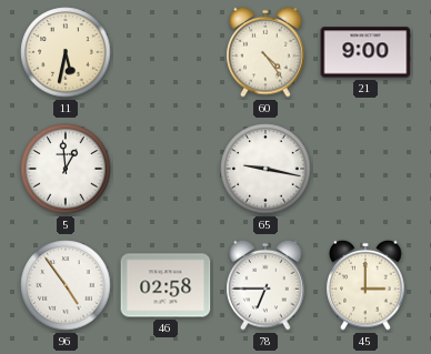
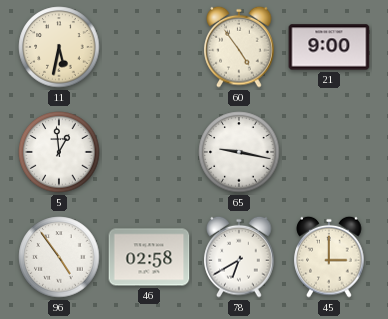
60: 4:24 -> 4:54 (239, 47)
78: 6:45 -> 6:40 (239, 257)
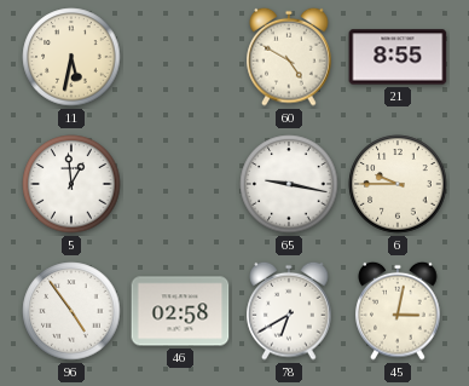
60: 4:54 -> 4:50 (289, 57)
21: 9:00 -> 8:55 (398, 57)
6: none -> 9:45 (398, 184)
45: 3:00 -> 3:02 (398, 311)
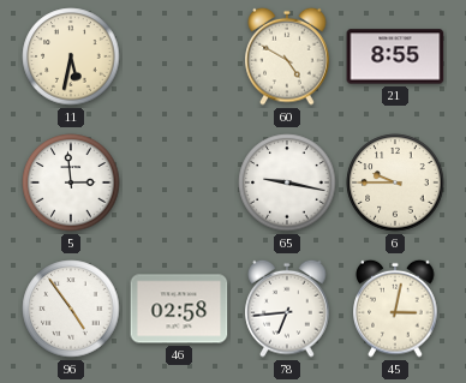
5: 12:59 -> 2:59 (71, 182)
78: 6:40 -> 6:44 (287, 309)
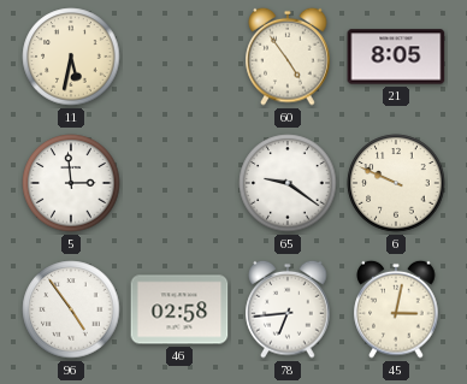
60: 4:50 -> 4:54 (288, 57)
21: 8:55 -> 8:05 (396, 57)
65: 9:17 -> 9:21 (288, 183)
6: 9:45 -> 9:49 (396, 183)
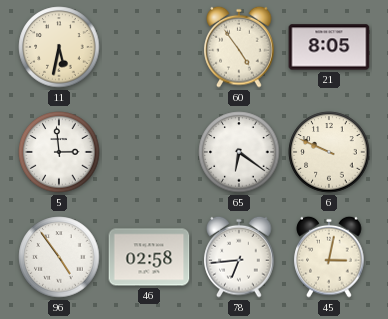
65: 9:21 -> 6:21 (239, 152)
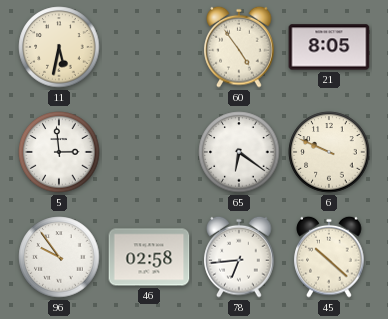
96: 4:54 -> 9:54 (59, 257)
45: 3:02 -> 10:22 (329, 257)
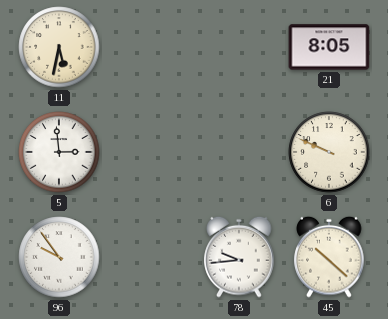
60: 4:54 -> none (239, 47)
65: 6:21 -> none (239, 152)
46: 02:58 -> none (149, 257)
78: 6:44 -> 9:44 (239, 257)
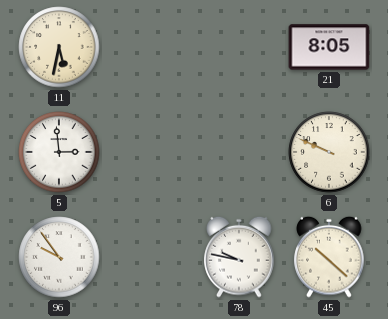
78: 9:44 -> 9:47 (239, 257)
